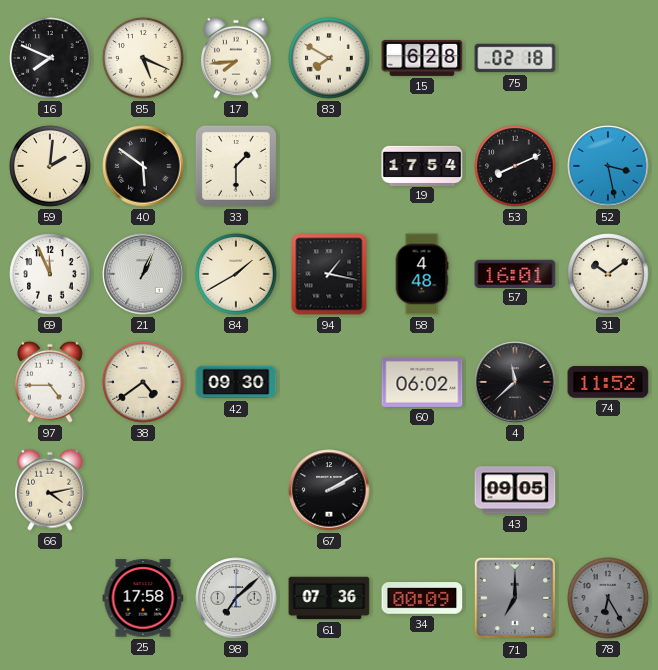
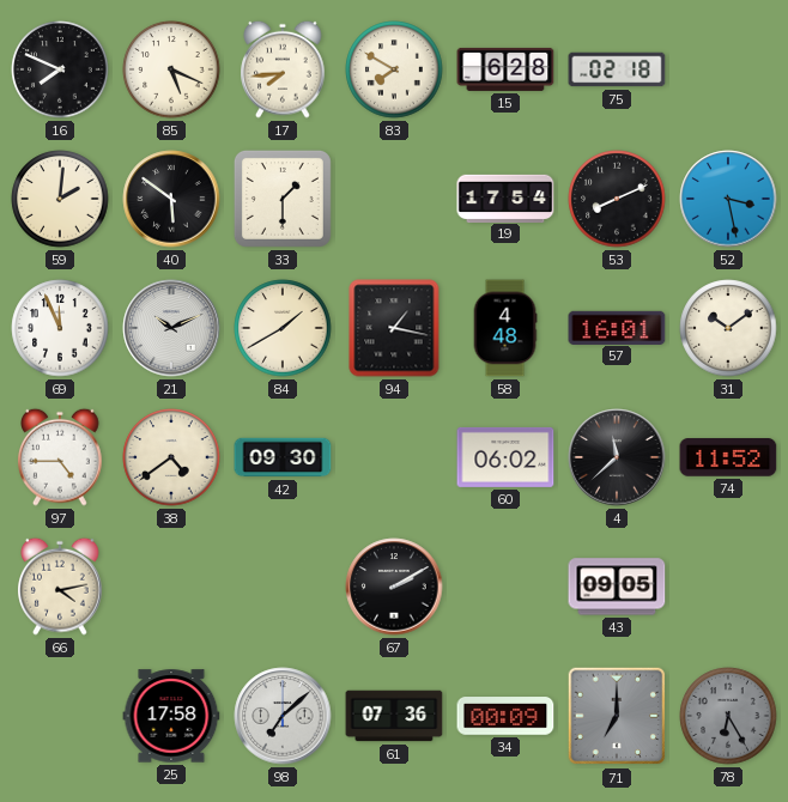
21: 1:04 -> 10:11 (171, 328)
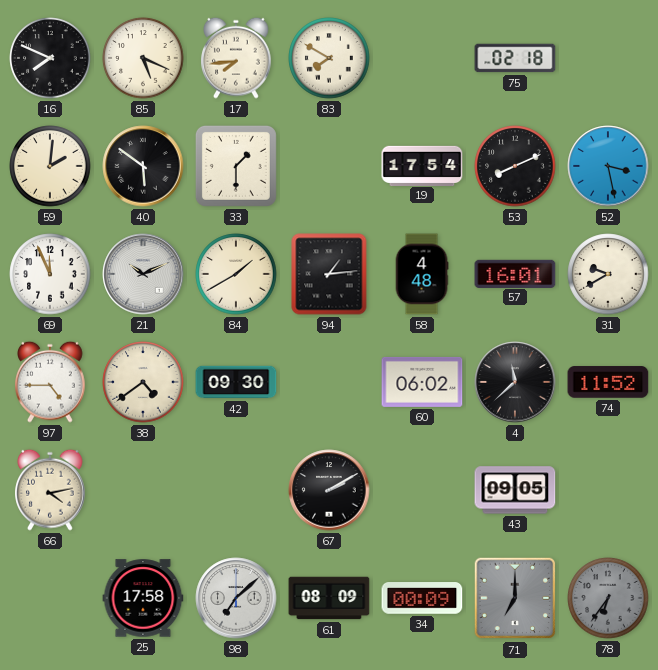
15: 6:28 -> none (505, 69)
94: 1:17 -> 1:14 (329, 274)
31: 10:09 -> 9:40 (608, 274)
61: 07:36 -> 08:09 (329, 598)
78: 6:25 -> 6:36 (608, 598)
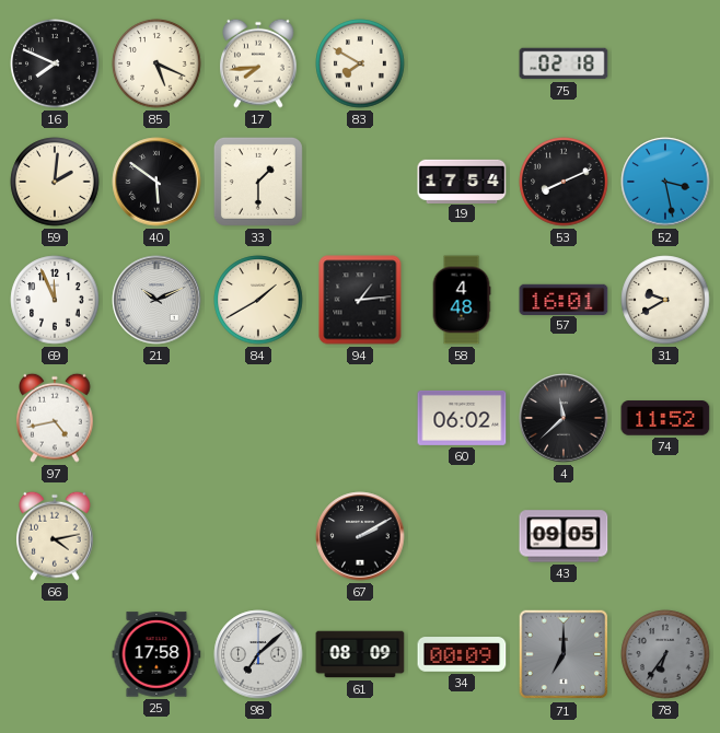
97: 4:45 -> 4:43 (55, 418)
38: 4:39 -> none (143, 382)
42: 09:30 -> none (236, 382)
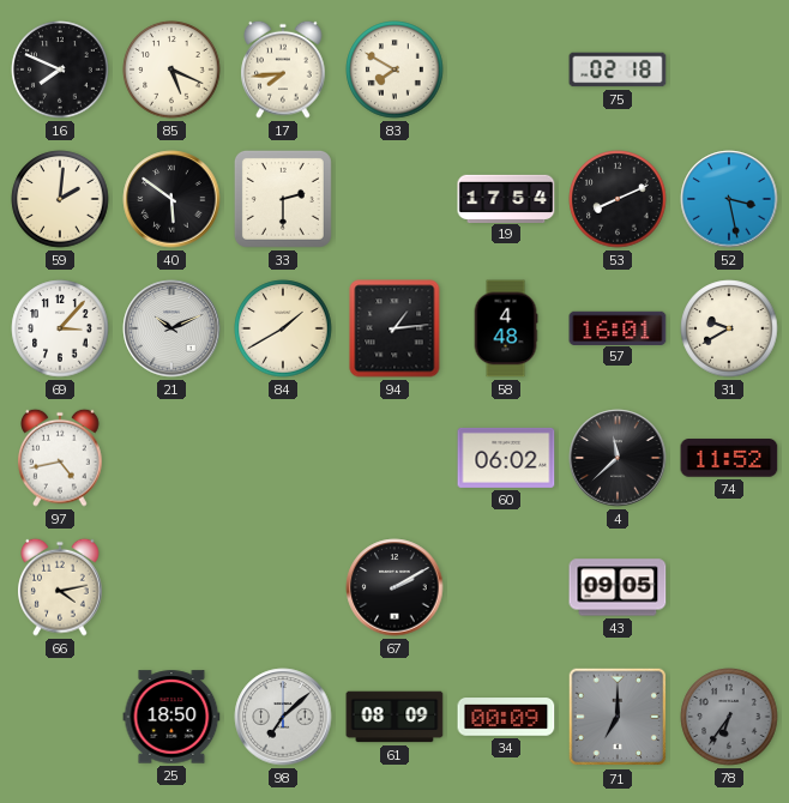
33: 1:30 -> 2:30 (283, 199)
69: 11:56 -> 3:07 (60, 328)
25: 17:58 -> 18:50 (171, 717)
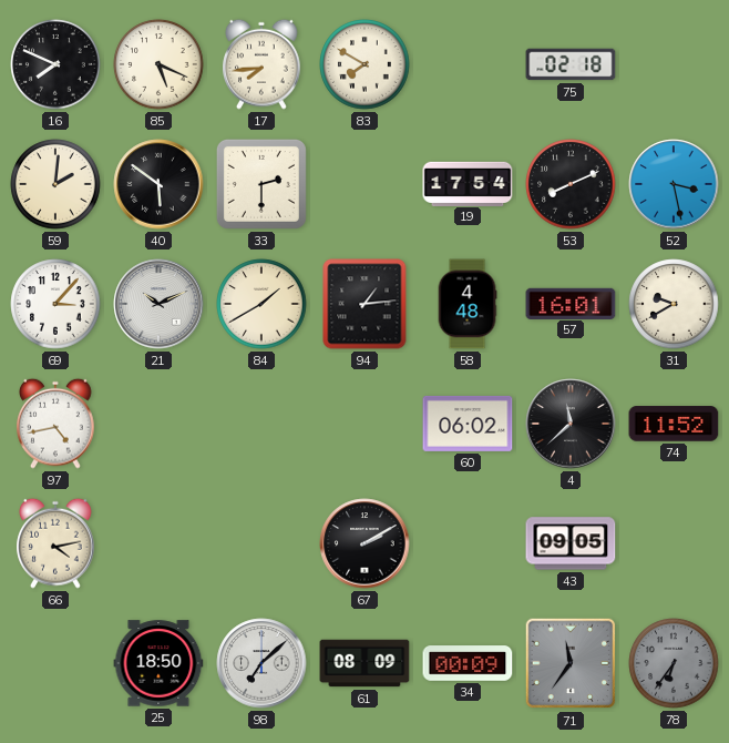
71: 7:00 -> 11:36 (571, 663)
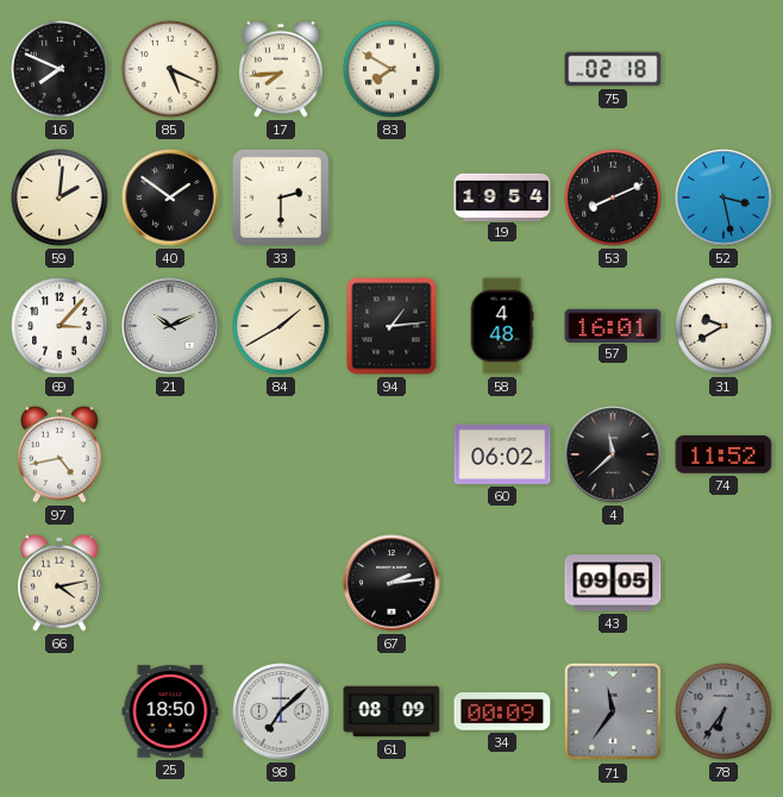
40: 5:51 -> 1:51 (170, 197)
19: 17:54 -> 19:54 (502, 196)
67: 2:10 -> 2:14 (391, 583)
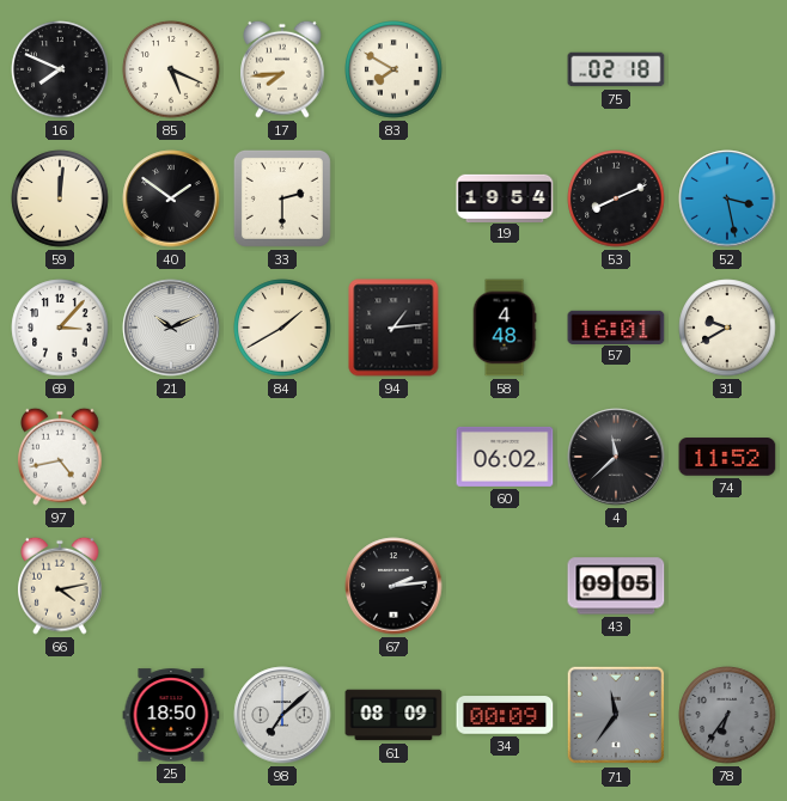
59: 2:01 -> 12:01 (60, 198)
